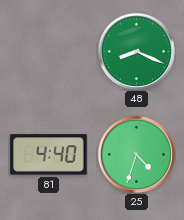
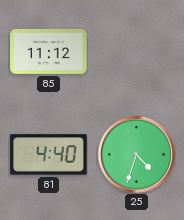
85: none -> 11:12 (49, 51)
48: 8:19 -> none (136, 51)
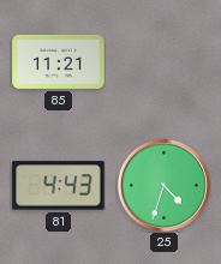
85: 11:12 -> 11:21 (59, 61)
81: 4:40 -> 4:43 (59, 186)
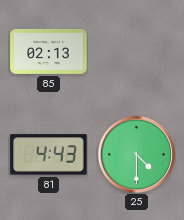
85: 11:21 -> 02:13 (49, 51)
25: 4:33 -> 4:30 (136, 154)
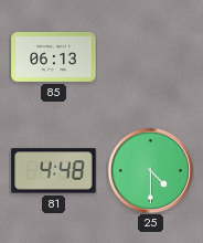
85: 02:13 -> 06:13 (54, 56)
81: 4:43 -> 4:48 (54, 171)
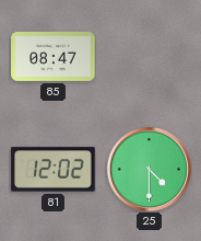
85: 06:13 -> 08:47 (54, 56)
81: 4:48 -> 12:02 (54, 170)
